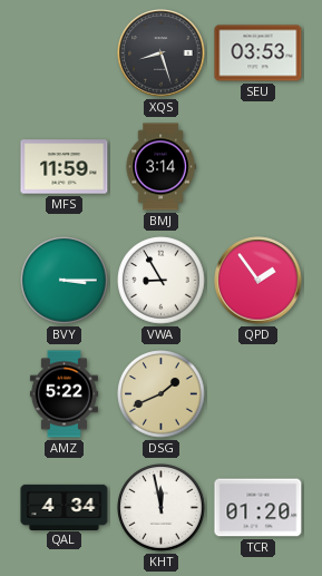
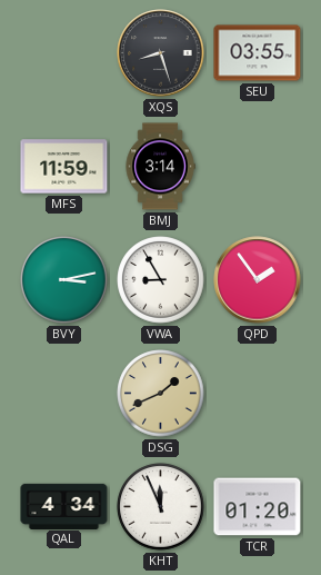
SEU: 03:53 -> 03:55 (258, 53)
BVY: 3:15 -> 3:13 (64, 280)
AMZ: 5:22 -> none (64, 394)
KHT: 11:58 -> 11:56 (161, 507)
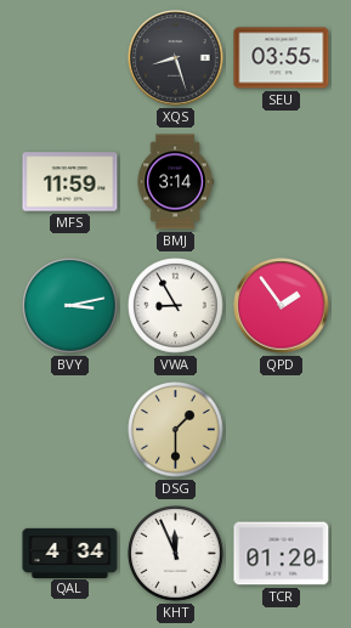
DSG: 1:41 -> 1:30 (176, 430)
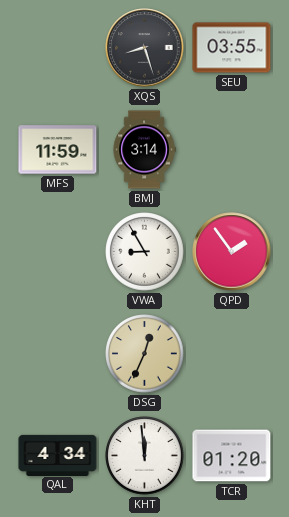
BVY: 3:13 -> none (70, 306)
DSG: 1:30 -> 12:34 (145, 354)
KHT: 11:56 -> 11:59 (145, 456)
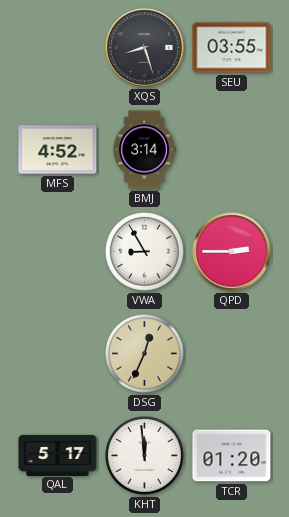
MFS: 11:59 -> 4:52 (58, 150)
QPD: 1:54 -> 2:45 (232, 252)
QAL: 4:34 -> 5:17 (58, 455)
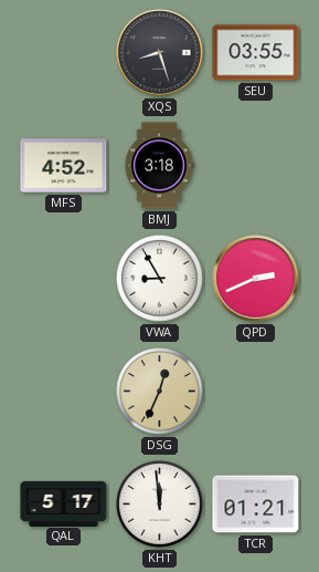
BMJ: 3:14 -> 3:18 (159, 166)
QPD: 2:45 -> 2:41 (256, 279)
TCR: 01:20 -> 01:21 (256, 505)
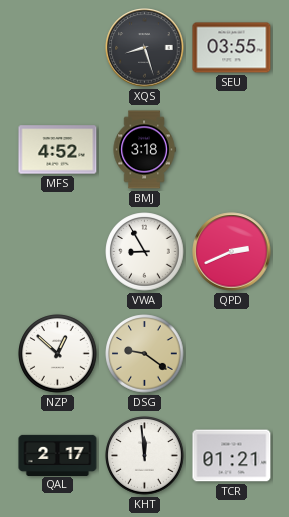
NZP: none -> 12:52 (58, 354)
DSG: 12:34 -> 9:21 (145, 354)
QAL: 5:17 -> 2:17 (58, 455)
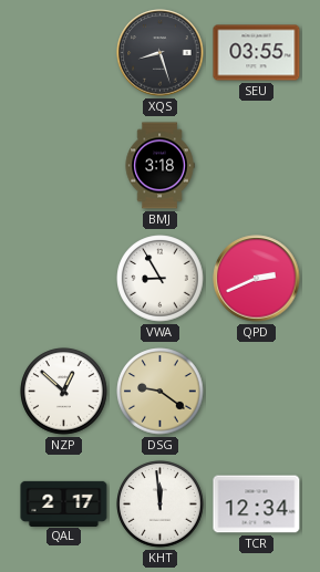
MFS: 4:52 -> none (58, 150)
TCR: 01:21 -> 12:34 (257, 505)
